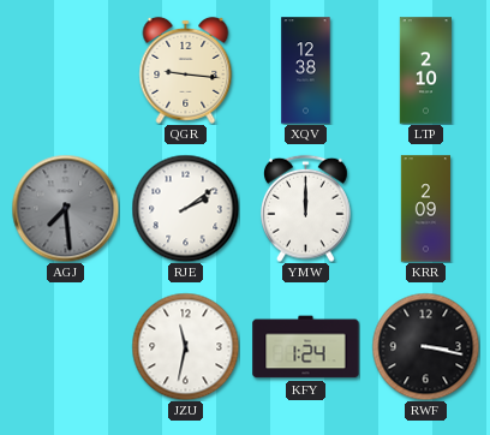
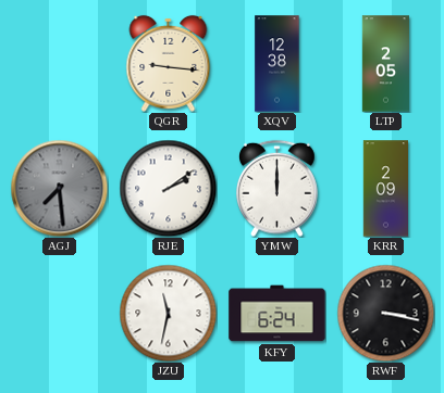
LTP: 2:10 -> 2:05 (385, 64)
KFY: 1:24 -> 6:24 (277, 314)
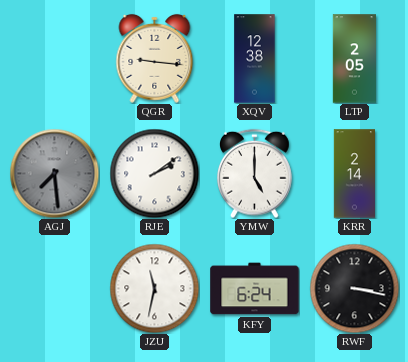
YMW: 12:00 -> 5:00 (255, 173)
KRR: 2:09 -> 2:14 (354, 174)
